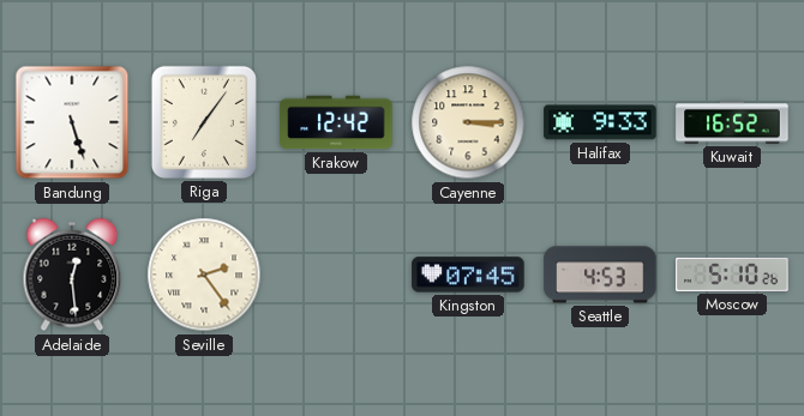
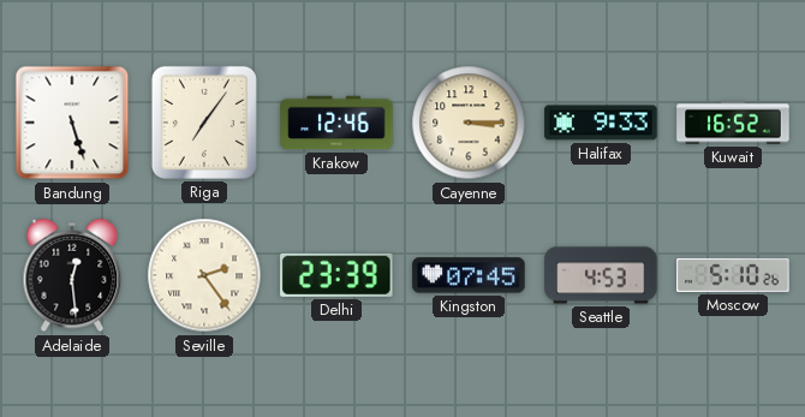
Krakow: 12:42 -> 12:46 (336, 123)
Delhi: none -> 23:39 (336, 275)
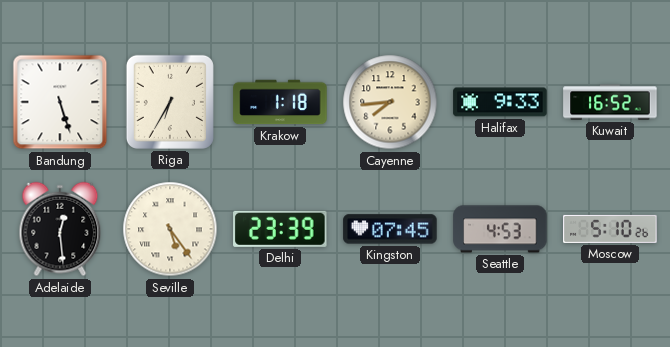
Riga: 7:06 -> 6:35 (170, 102)
Krakow: 12:46 -> 1:18 (280, 102)
Cayenne: 3:15 -> 7:44 (390, 102)
Seville: 2:24 -> 5:24 (170, 229)
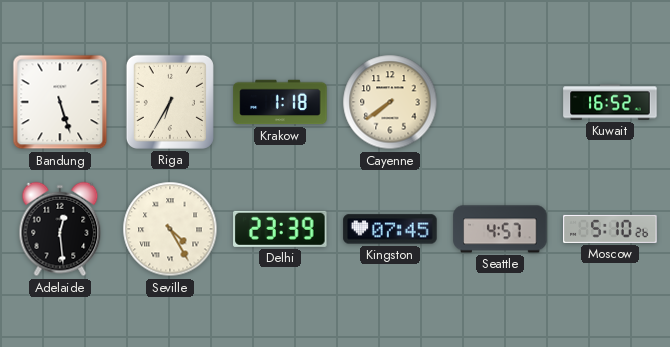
Cayenne: 7:44 -> 7:39 (390, 102)
Halifax: 9:33 -> none (500, 102)
Seville: 5:24 -> 4:25 (170, 229)
Seattle: 4:53 -> 4:57 (500, 229)
